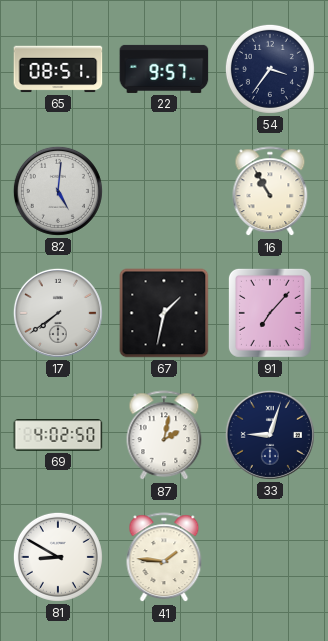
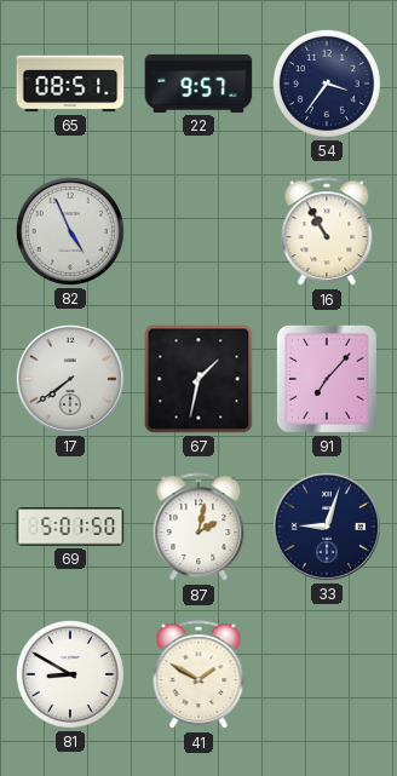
82: 5:01 -> 4:56 (70, 231)
69: 4:02 -> 5:01 (70, 527)
41: 1:46 -> 1:50 (198, 676)
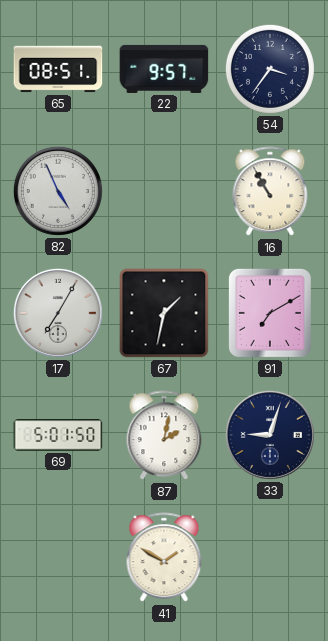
17: 7:39 -> 7:05 (58, 313)
91: 7:07 -> 7:10 (270, 313)
81: 8:50 -> none (70, 674)
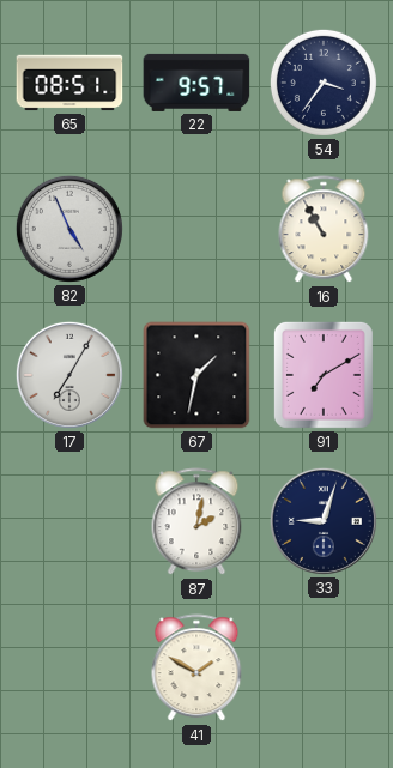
69: 5:01 -> none (58, 435)
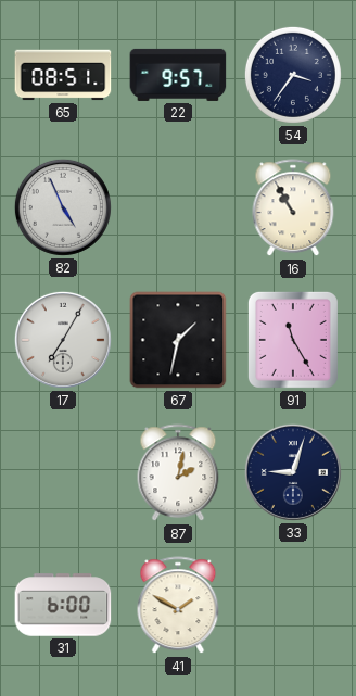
91: 7:10 -> 11:25 (293, 340)
31: none -> 6:00 (63, 605)
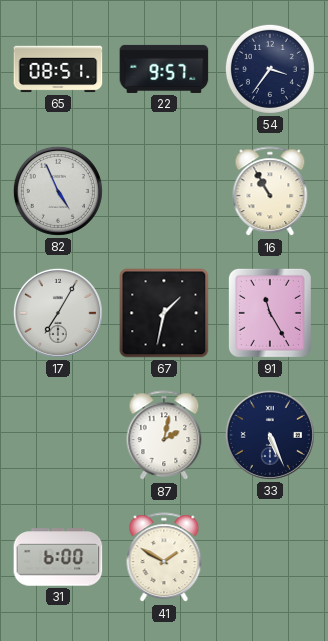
33: 9:03 -> 5:26 (270, 435)
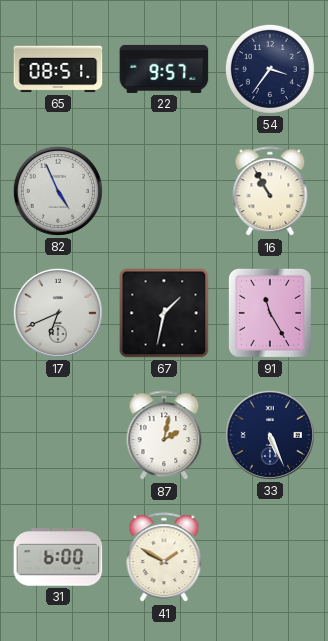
17: 7:05 -> 6:41 (58, 313)
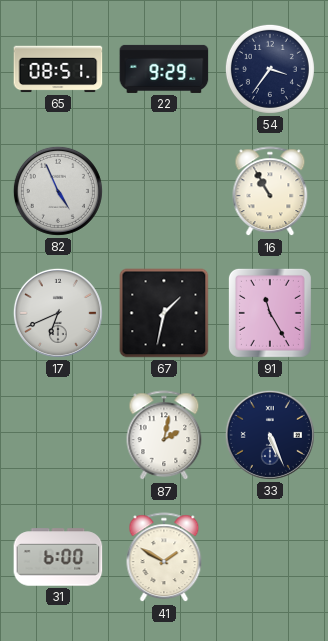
22: 9:57 -> 9:29 (164, 69)
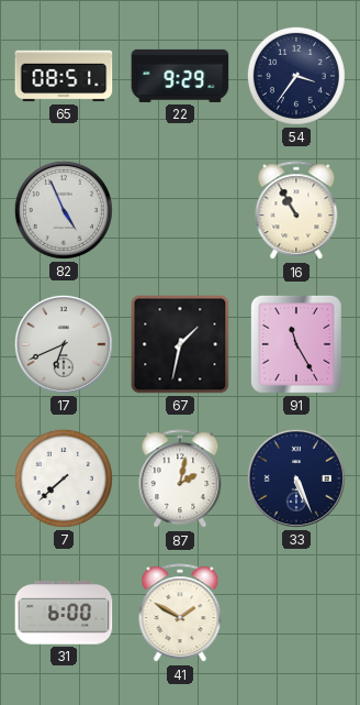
7: none -> 7:38 (64, 478)
